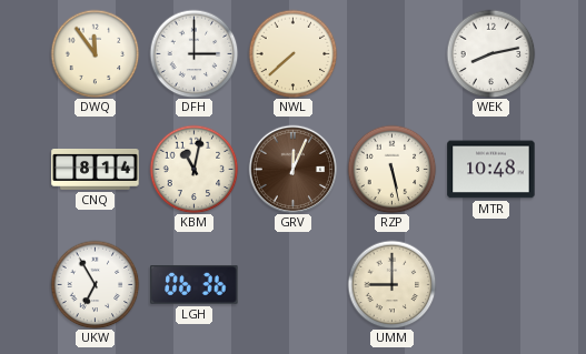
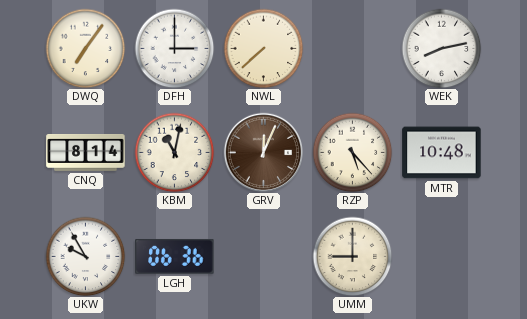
DWQ: 11:54 -> 7:06 (85, 48)
RZP: 5:28 -> 5:23 (352, 152)
UKW: 6:55 -> 9:55 (85, 256)
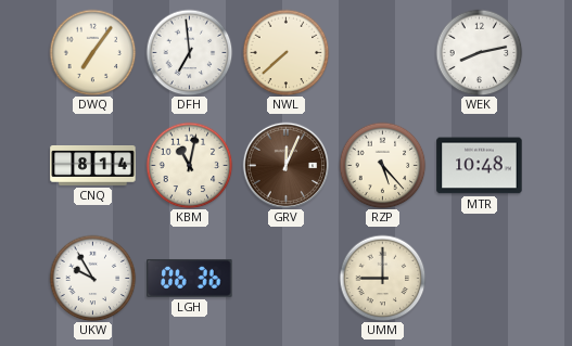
DFH: 3:00 -> 6:59 (189, 52)
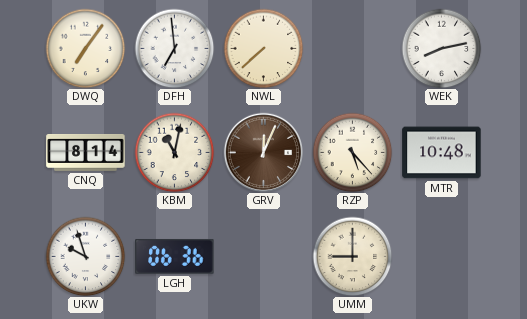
UKW: 9:55 -> 9:57 (85, 256)
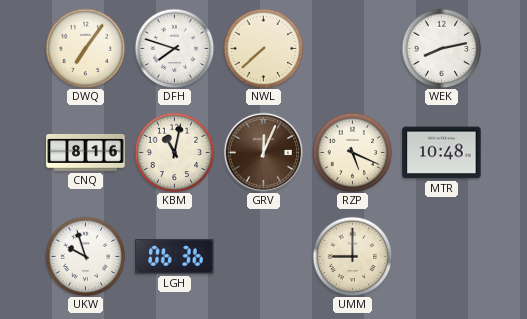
DFH: 6:59 -> 7:48 (174, 48)
CNQ: 8:14 -> 8:16 (86, 153)
RZP: 5:23 -> 5:19 (352, 152)
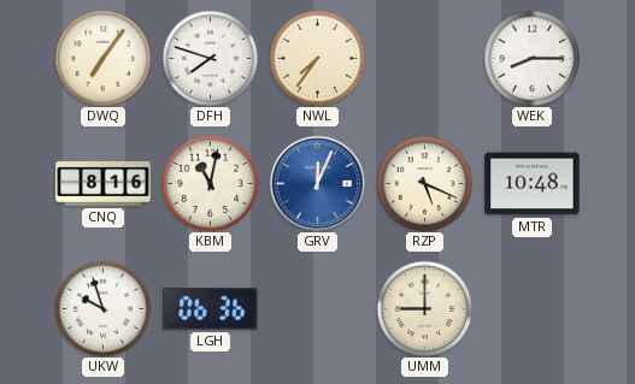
NWL: 7:38 -> 7:36 (317, 58)
WEK: 8:13 -> 8:15 (531, 58)
GRV dial: brown -> blue (317, 183)
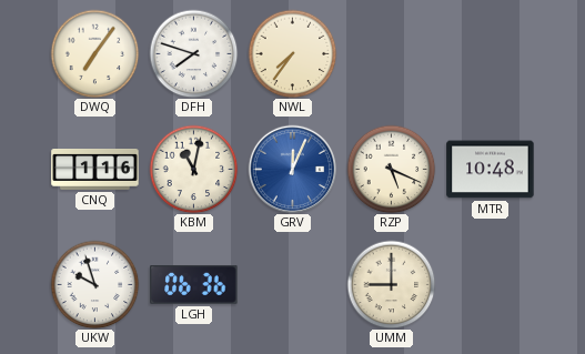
WEK: 8:15 -> none (531, 58)
CNQ: 8:16 -> 1:16 (95, 170)
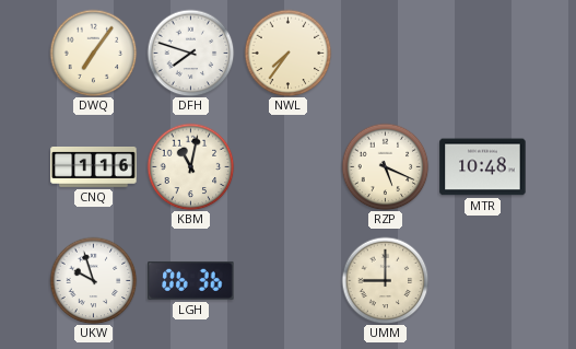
GRV: 12:04 -> none (292, 169)
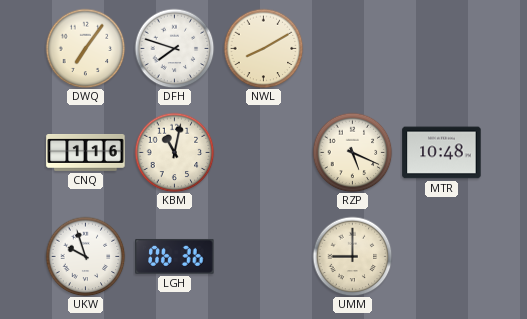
NWL: 7:36 -> 8:10 (263, 48)
